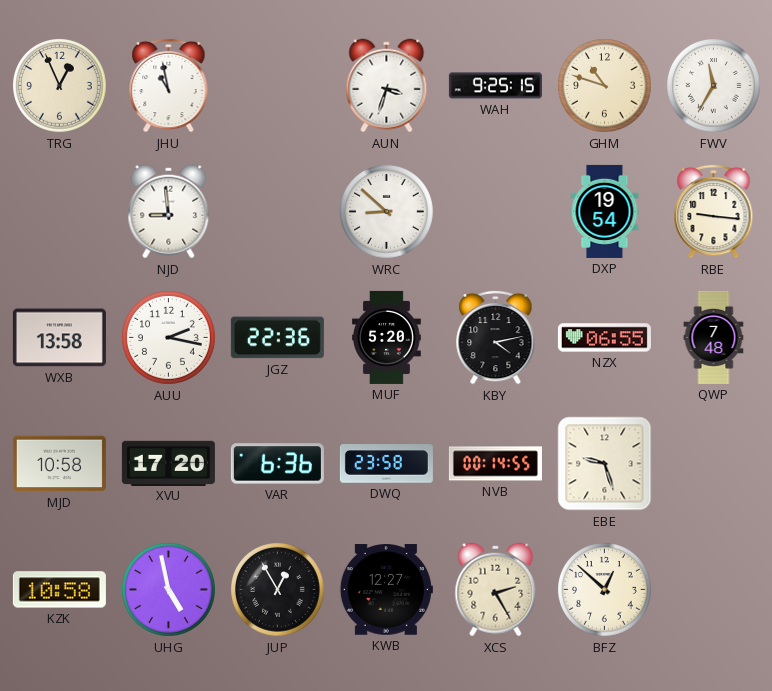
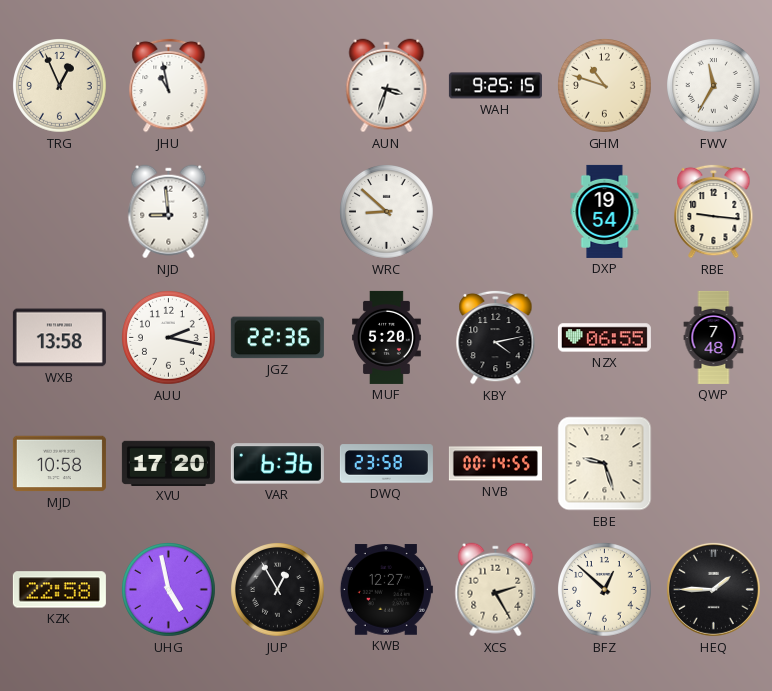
KZK: 10:58 -> 22:58 (59, 590)
HEQ: none -> 1:45 (713, 589)
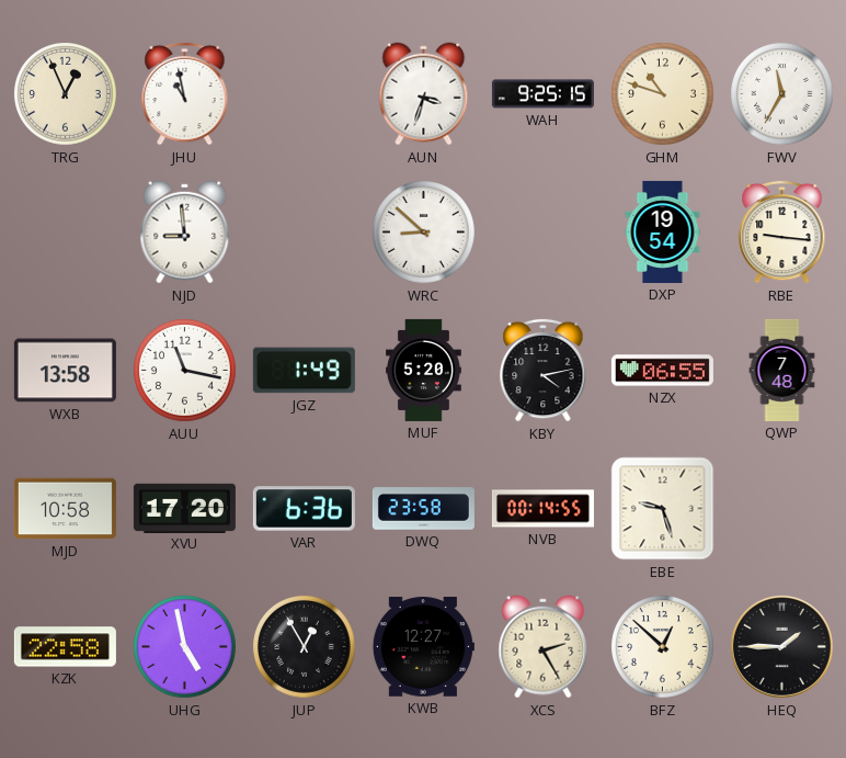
AUU: 2:17 -> 11:17 (185, 371)
JGZ: 22:36 -> 1:49 (304, 371)
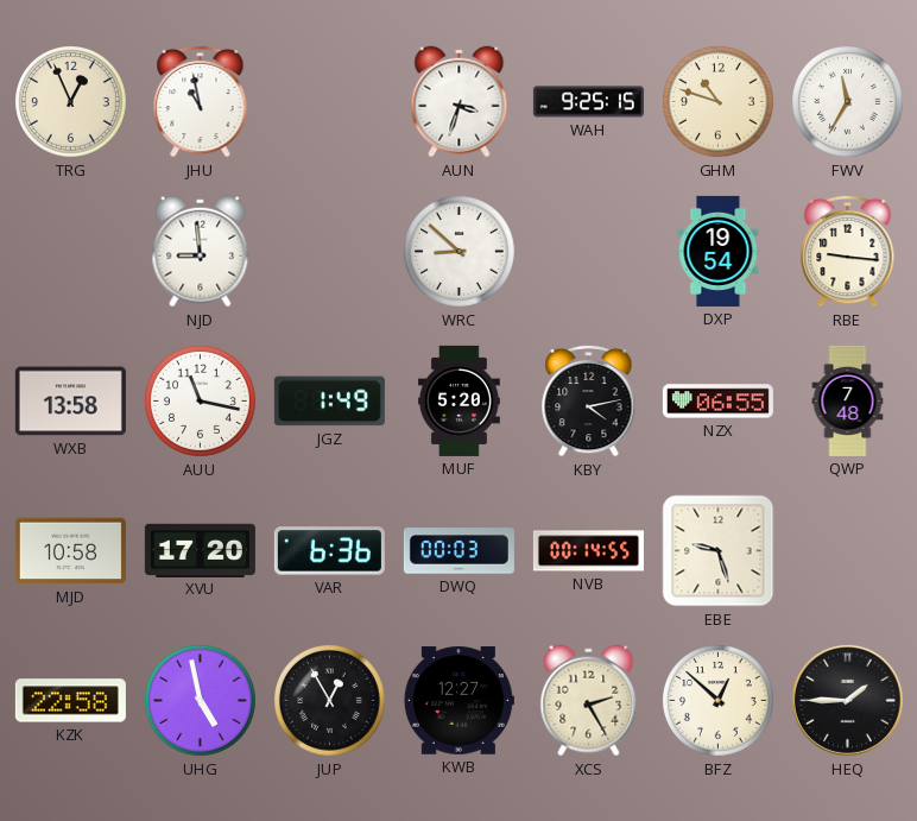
DWQ: 23:58 -> 00:03 (458, 551)
